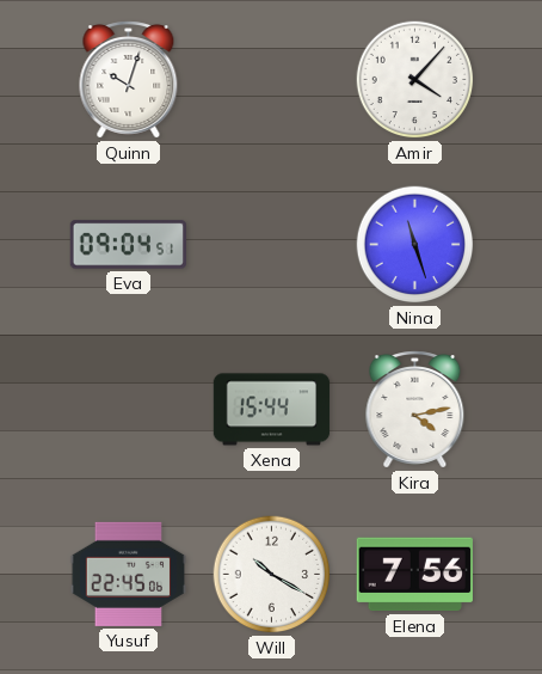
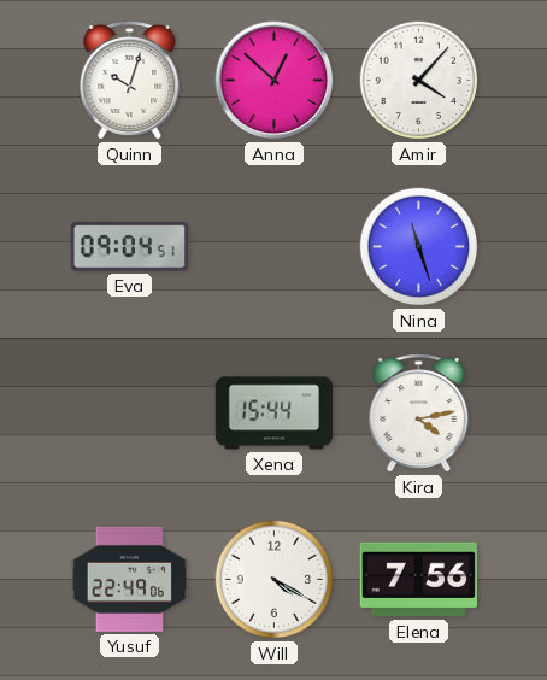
Anna: none -> 12:52 (275, 81)
Yusuf: 22:45 -> 22:49 (129, 579)
Will: 10:20 -> 4:20 (275, 580)
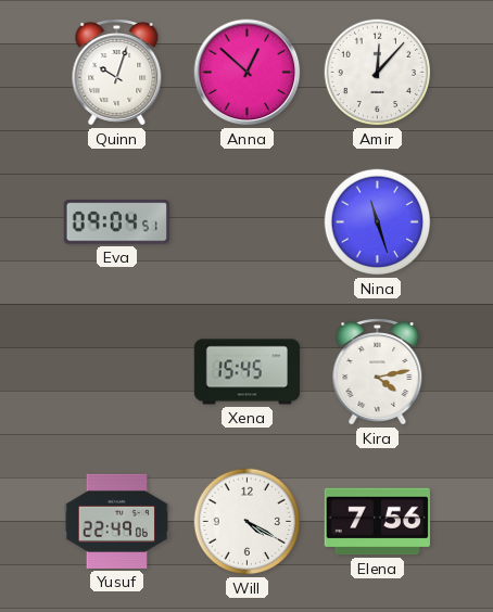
Amir: 4:07 -> 12:07 (378, 73)
Xena: 15:44 -> 15:45 (248, 372)
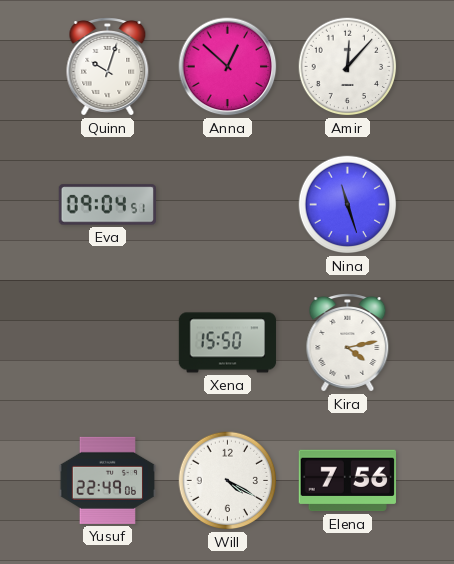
Xena: 15:45 -> 15:50 (228, 343)
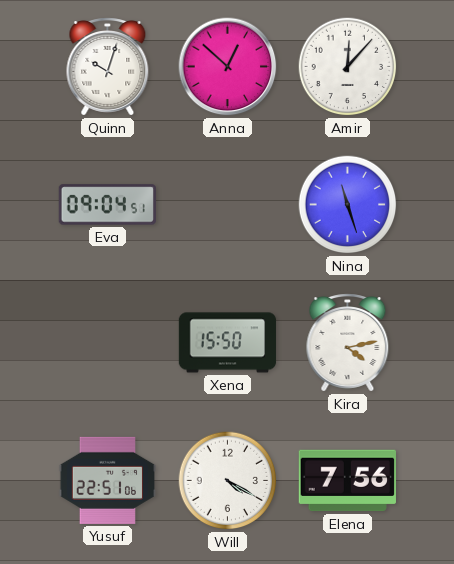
Yusuf: 22:49 -> 22:51 (107, 480)
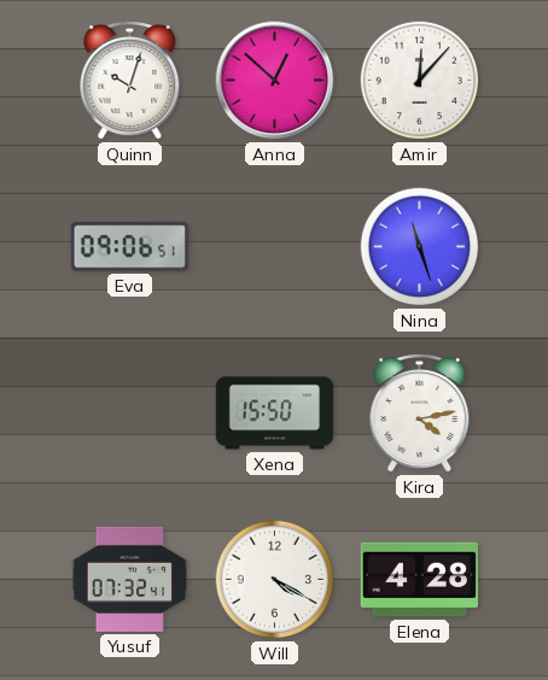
Eva: 09:04 -> 09:06 (129, 247)
Yusuf: 22:51 -> 07:32 (129, 579)
Elena: 7:56 -> 4:28 (419, 580)
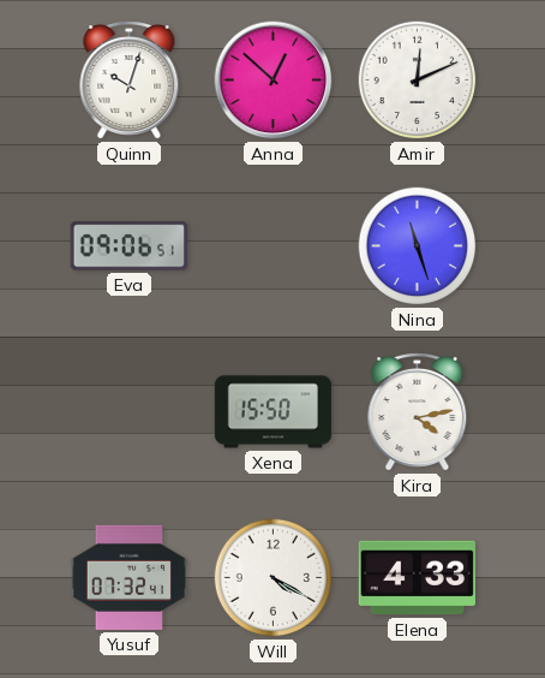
Amir: 12:07 -> 12:11 (418, 81)
Elena: 4:28 -> 4:33 (417, 578)
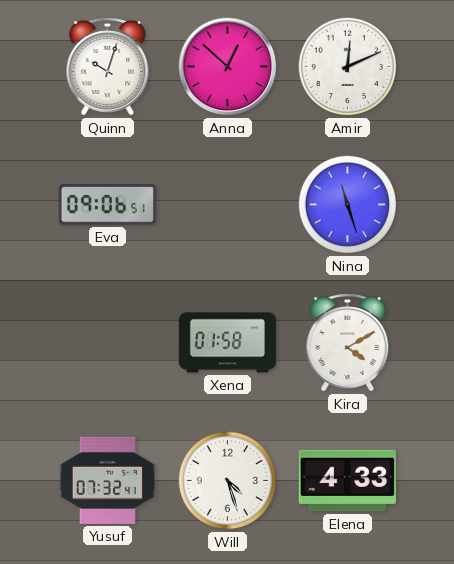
Xena: 15:50 -> 01:58 (228, 343)
Kira: 4:13 -> 4:10 (348, 343)
Will: 4:20 -> 4:27 (228, 481)
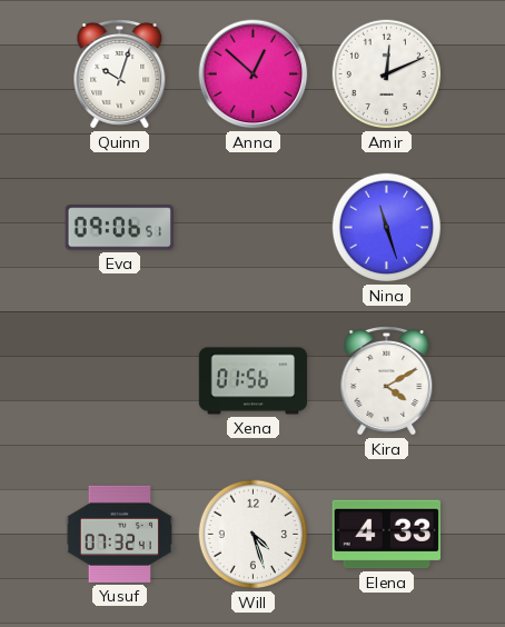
Xena: 01:58 -> 01:56 (254, 381)
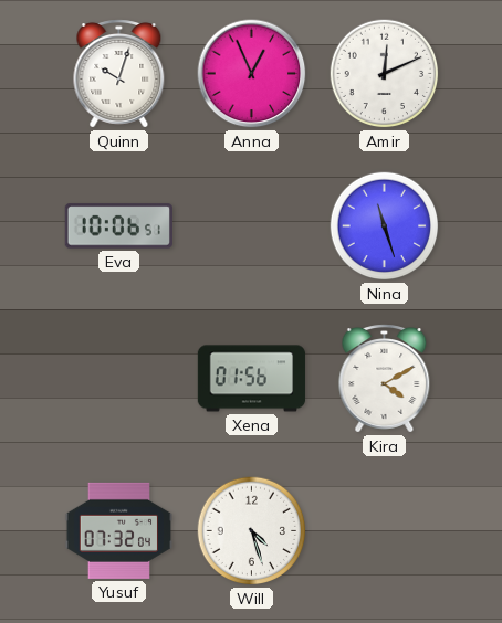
Anna: 12:52 -> 12:56 (252, 74)
Eva: 09:06 -> 10:06 (118, 226)
Yusuf: 07:32:41 -> 07:32:04 (118, 530)
Elena: 4:33 -> none (386, 535)
